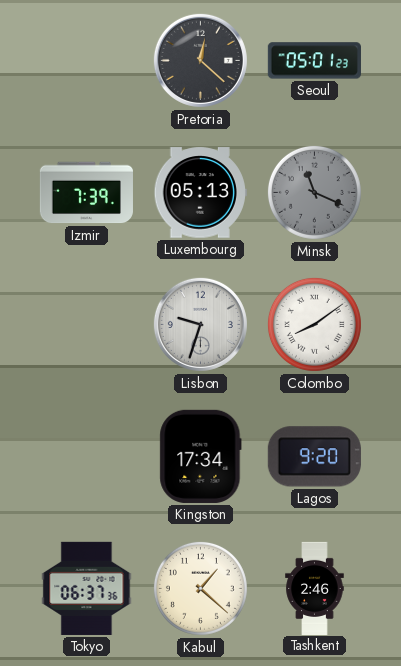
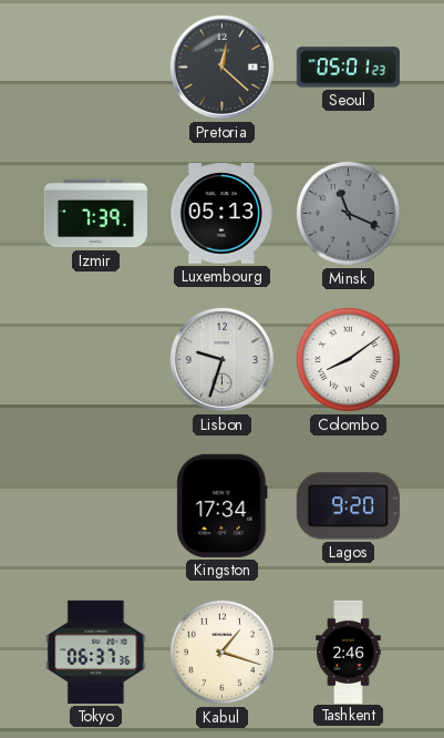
Kabul: 1:22 -> 1:18 (221, 652)
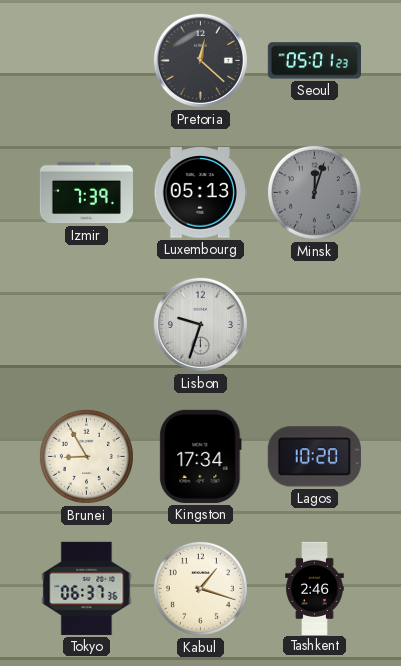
Minsk: 11:19 -> 12:03 (314, 192)
Colombo: 8:09 -> none (348, 359)
Brunei: none -> 8:55 (86, 456)
Lagos: 9:20 -> 10:20 (314, 457)
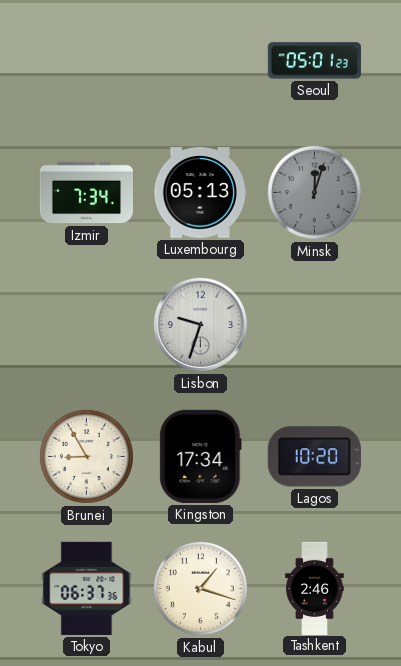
Pretoria: 12:22 -> none (200, 60)
Izmir: 7:39 -> 7:34 (86, 193)
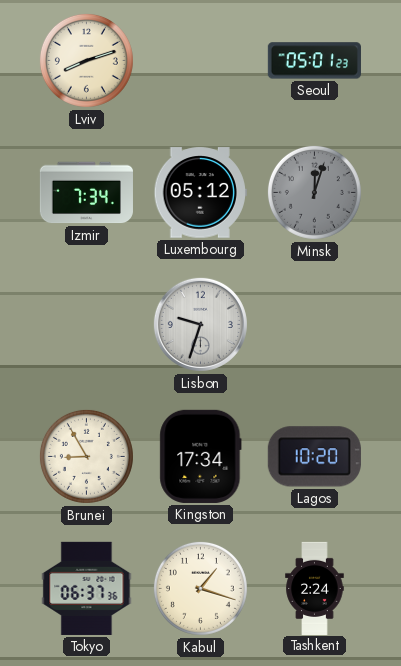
Lviv: none -> 8:12 (86, 60)
Luxembourg: 05:13 -> 05:12 (200, 193)
Tashkent: 2:46 -> 2:24 (315, 588)
